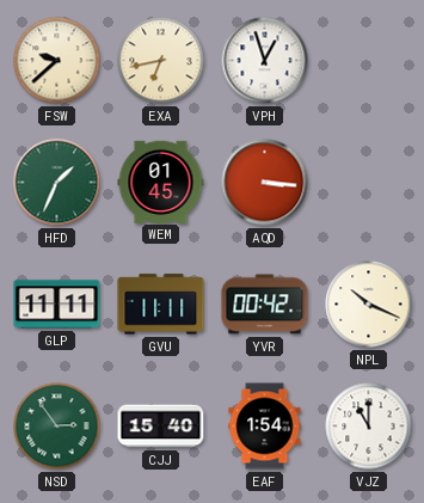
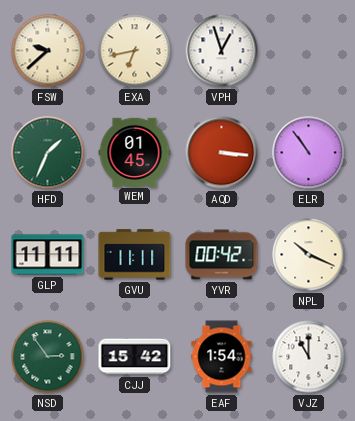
ELR: none -> 10:54 (309, 153)
CJJ: 15:40 -> 15:42 (135, 357)
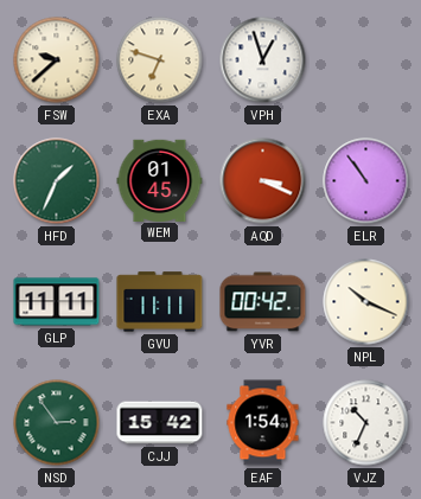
EXA: 6:43 -> 6:48 (160, 60)
AQD: 3:16 -> 3:19 (263, 181)
VJZ: 11:00 -> 10:34 (366, 423)
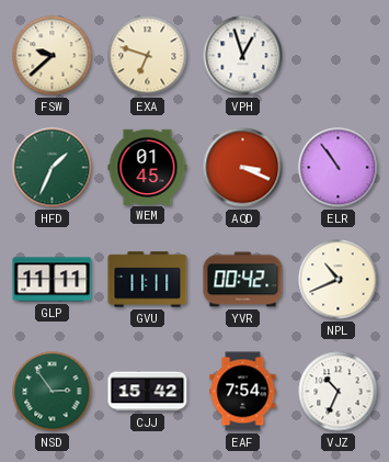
NPL: 10:19 -> 10:41 (339, 280)
EAF: 1:54 -> 7:54 (243, 392)
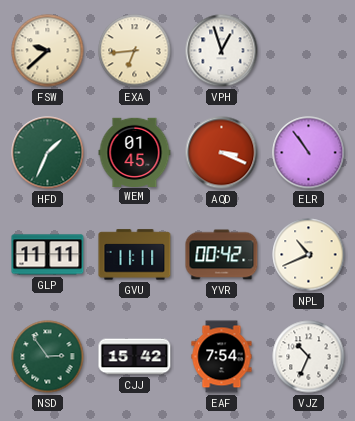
EXA: 6:48 -> 6:44 (135, 51)
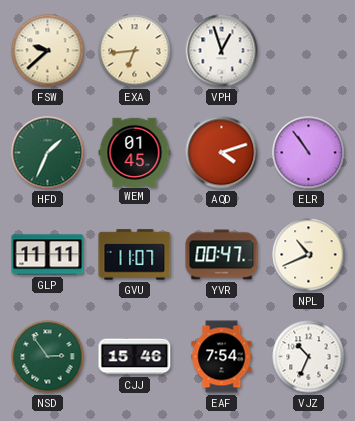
AQD: 3:19 -> 4:12 (222, 153)
GVU: 11:11 -> 11:07 (135, 255)
YVR: 00:42 -> 00:47 (222, 255)
CJJ: 15:42 -> 15:46 (135, 357)
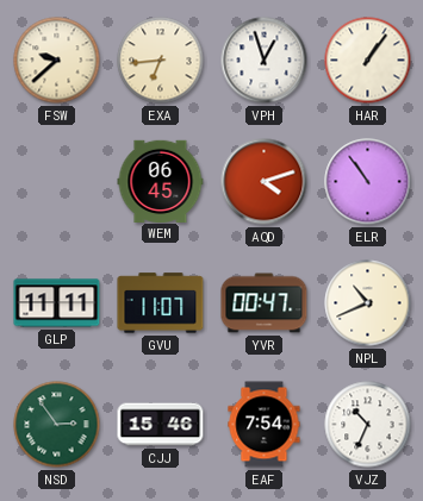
HAR: none -> 1:06 (368, 61)
HFD: 1:34 -> none (48, 153)
WEM: 01:45 -> 06:45 (161, 181)
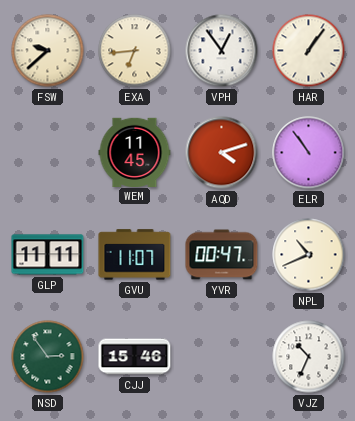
VPH: 12:57 -> 12:54 (222, 51)
WEM: 06:45 -> 11:45 (135, 152)
EAF: 7:54 -> none (265, 425)
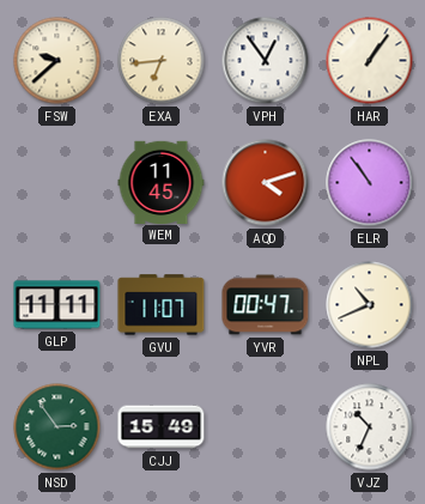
CJJ: 15:46 -> 15:49 (162, 427)
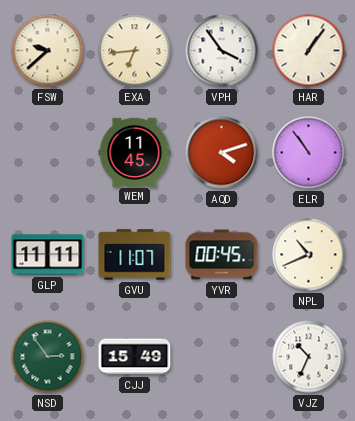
VPH: 12:54 -> 3:54 (222, 51)
YVR: 00:47 -> 00:45 (222, 255)
